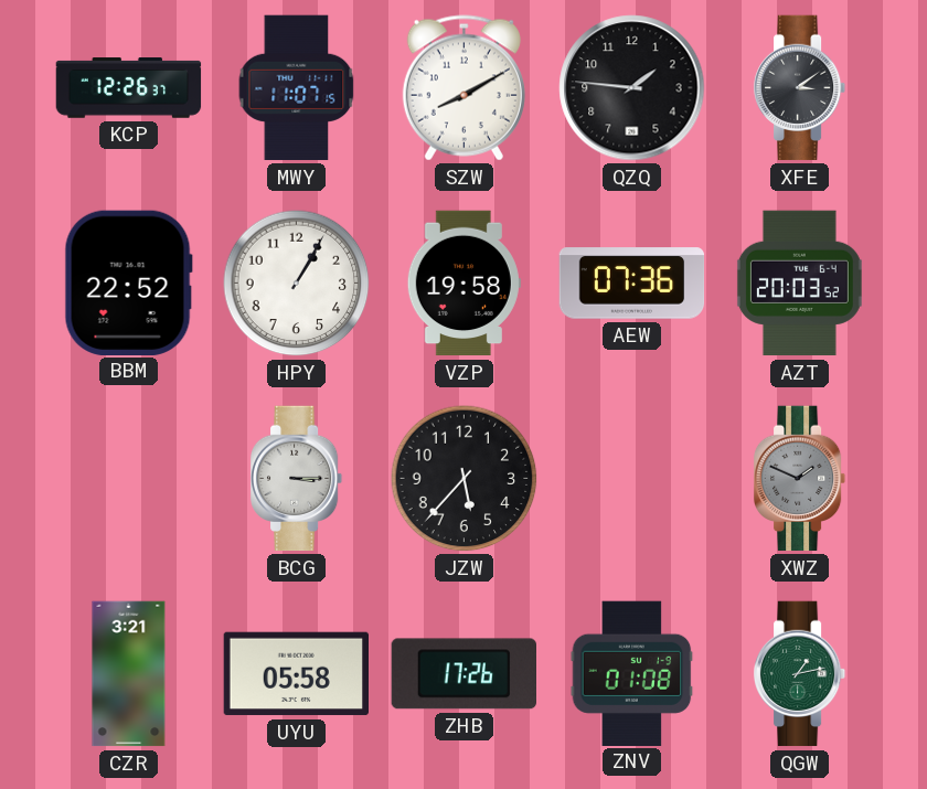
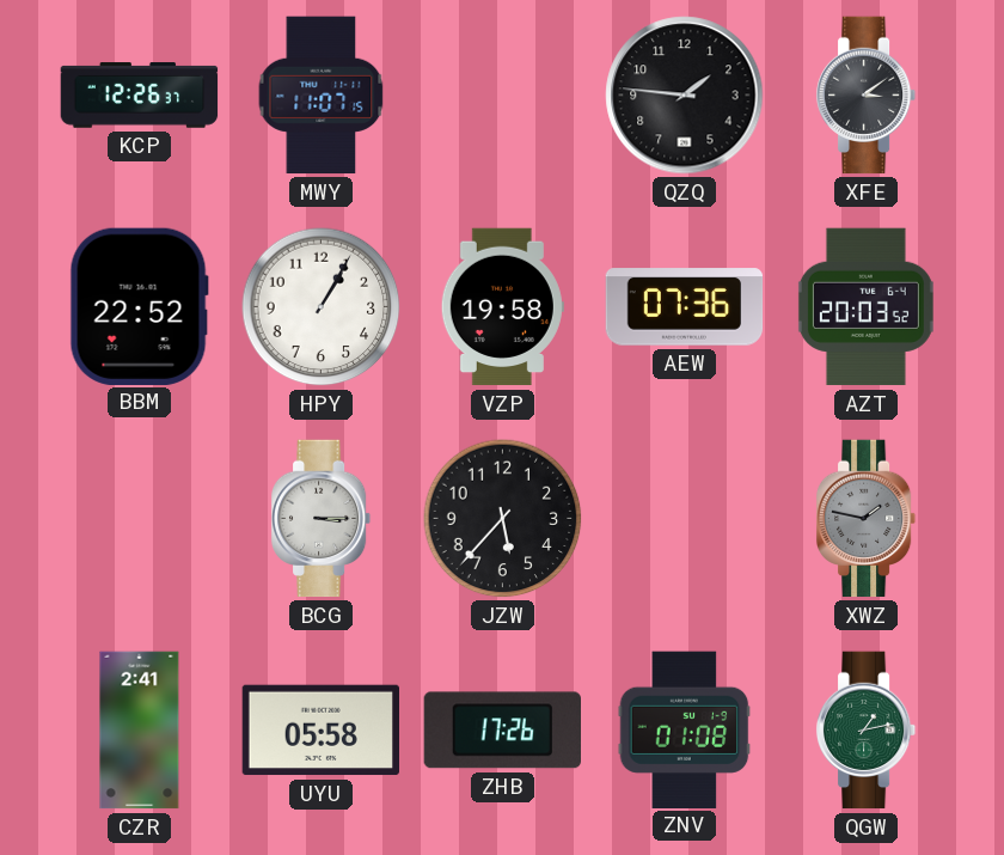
SZW: 8:10 -> none (464, 88)
XWZ: 1:49 -> 1:47 (867, 519)
CZR: 3:21 -> 2:41 (140, 731)
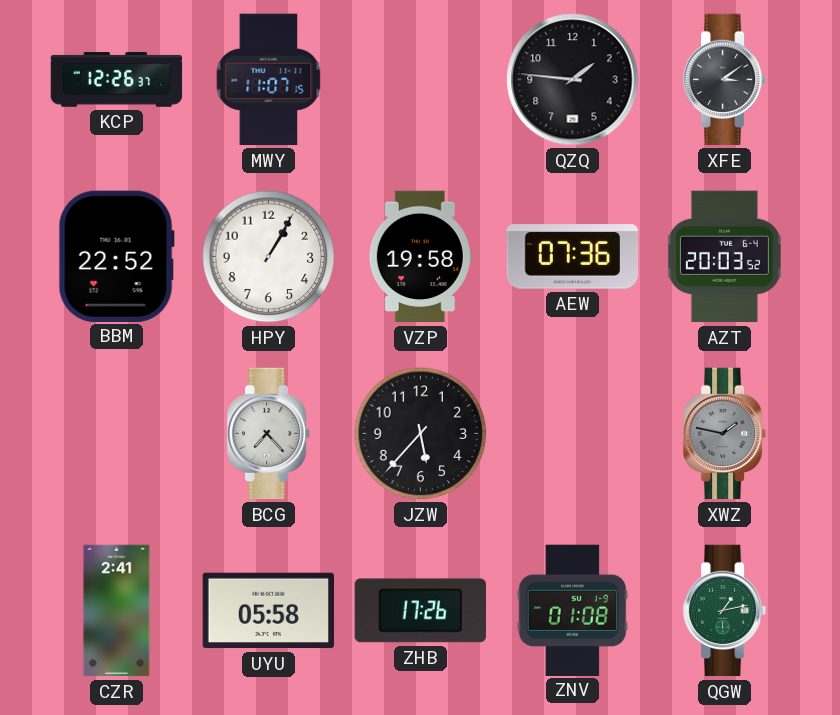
BCG: 3:15 -> 7:23 (269, 434)
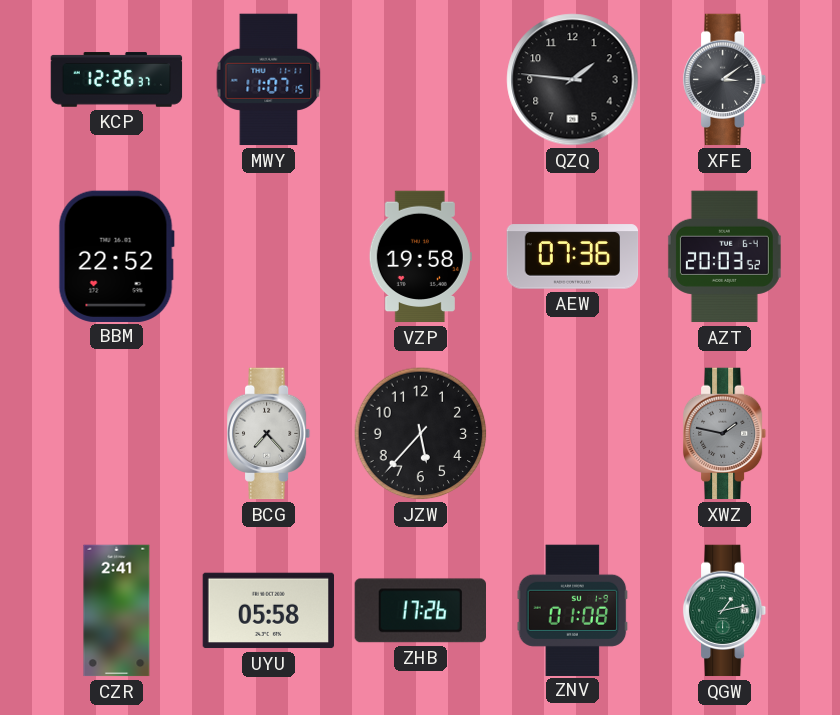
HPY: 1:05 -> none (269, 257)
